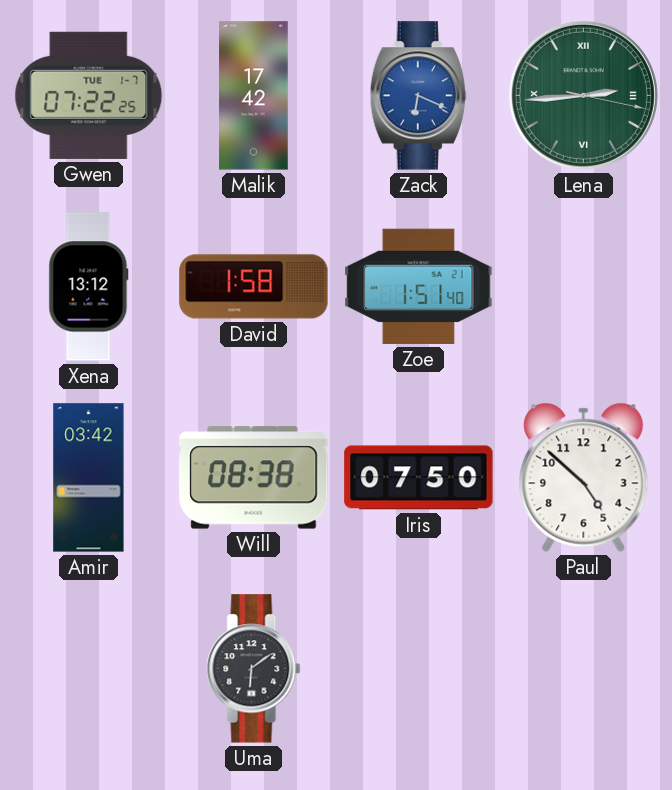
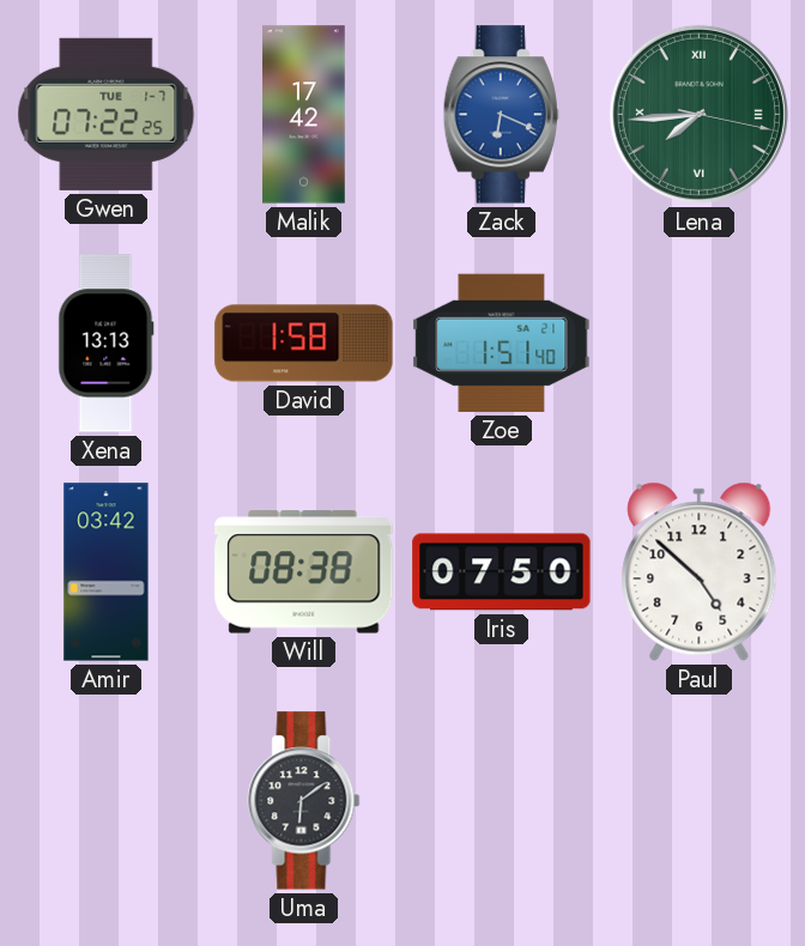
Lena: 2:44 -> 7:44 (698, 114)
Xena: 13:12 -> 13:13 (107, 344)
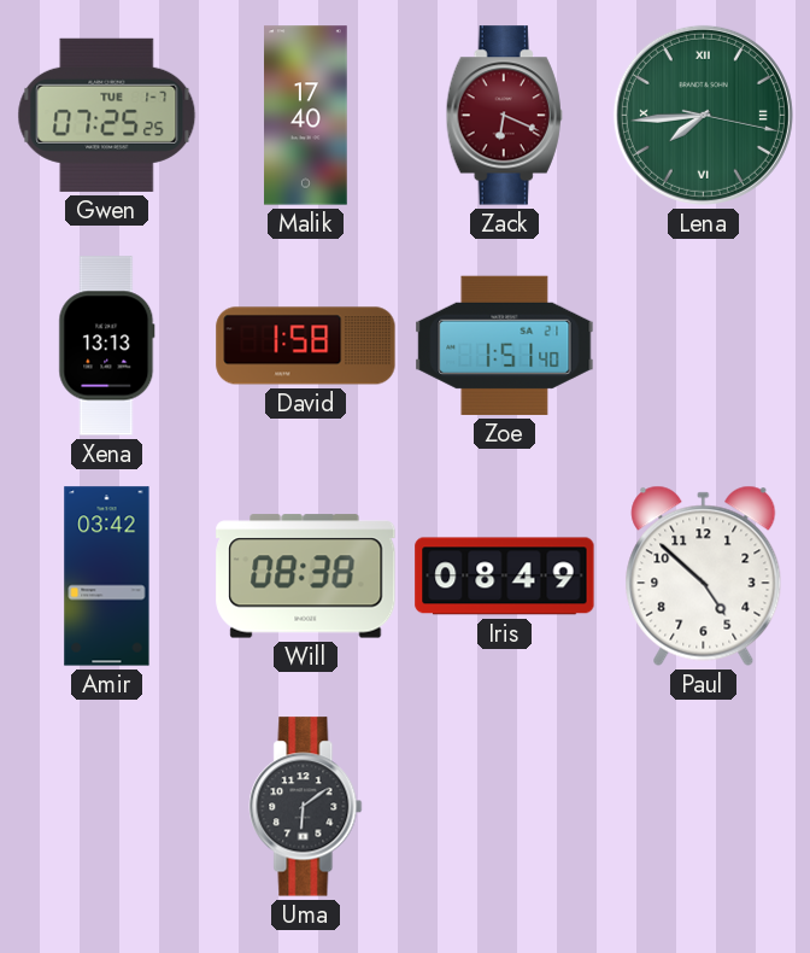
Gwen: 07:22 -> 07:25 (107, 115)
Malik: 17:42 -> 17:40 (306, 116)
Zack dial: blue -> burgundy (504, 116)
Iris: 07:50 -> 08:49 (505, 577)
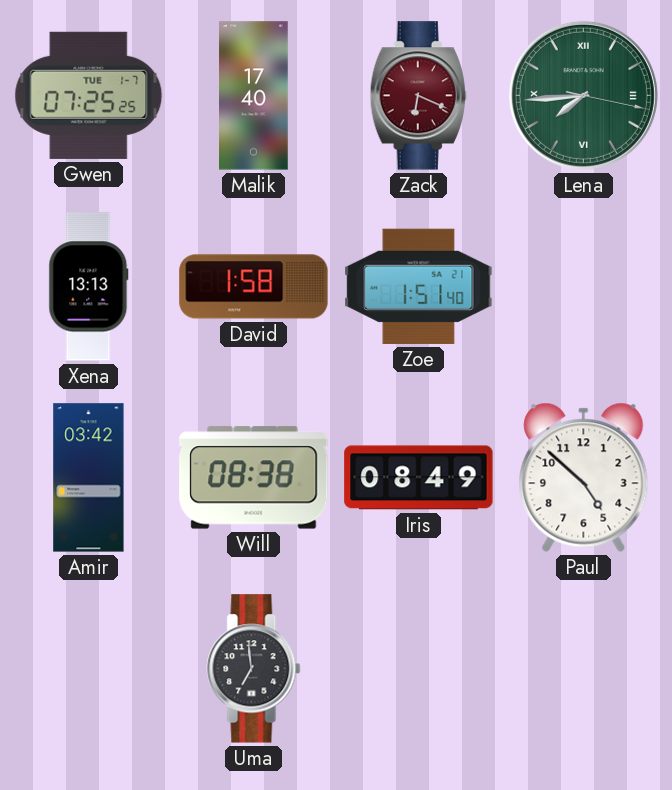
Uma: 6:09 -> 6:59 (254, 669)
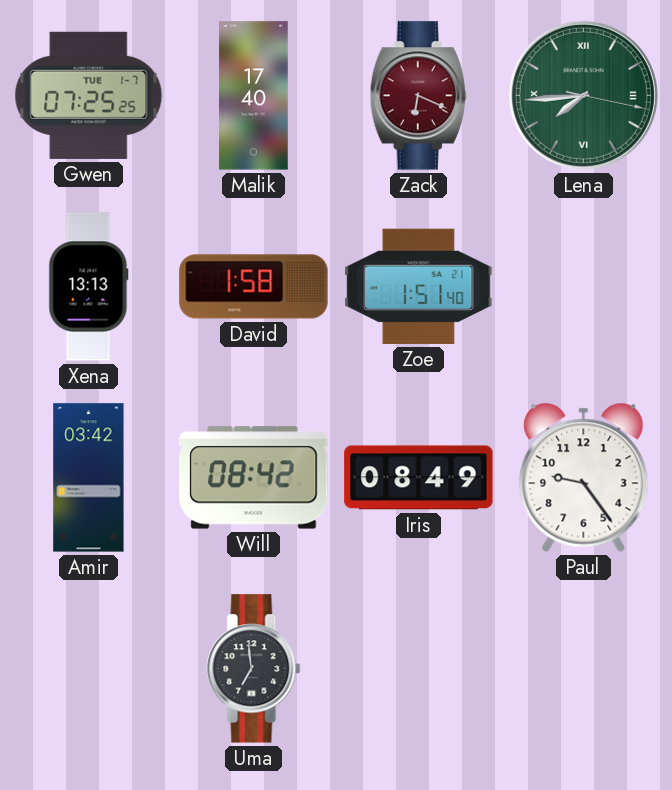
Will: 08:38 -> 08:42 (254, 478)
Paul: 4:52 -> 9:24 (584, 477)
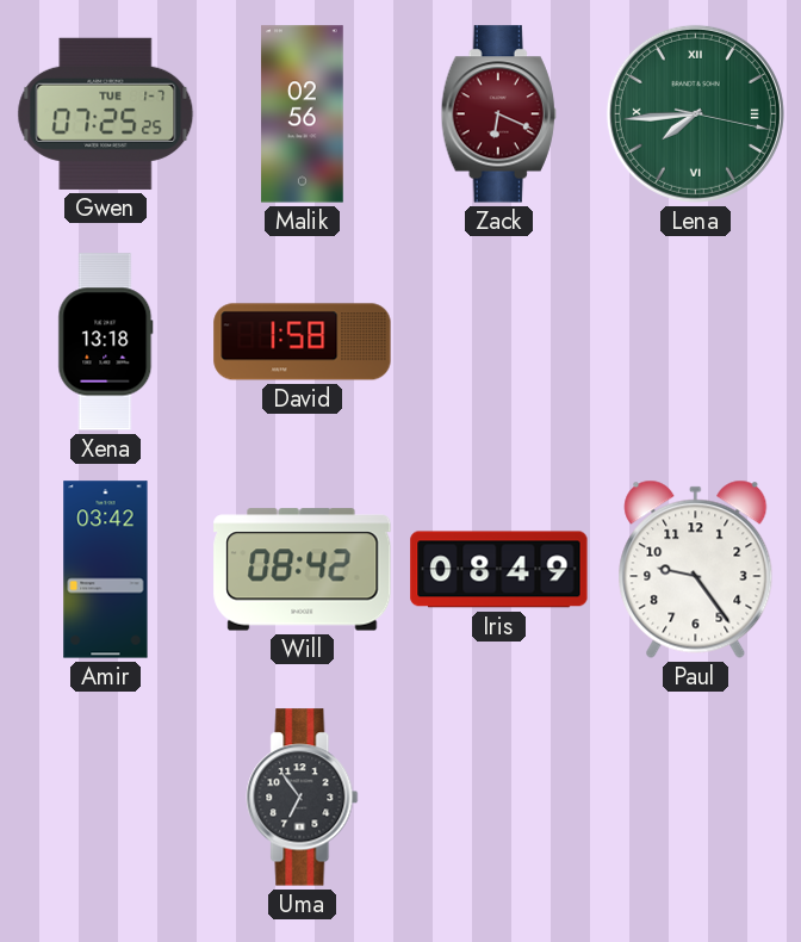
Malik: 17:40 -> 02:56 (303, 114)
Xena: 13:13 -> 13:18 (106, 342)
Zoe: 1:51 -> none (419, 286)
Uma: 6:59 -> 6:54 (303, 798)
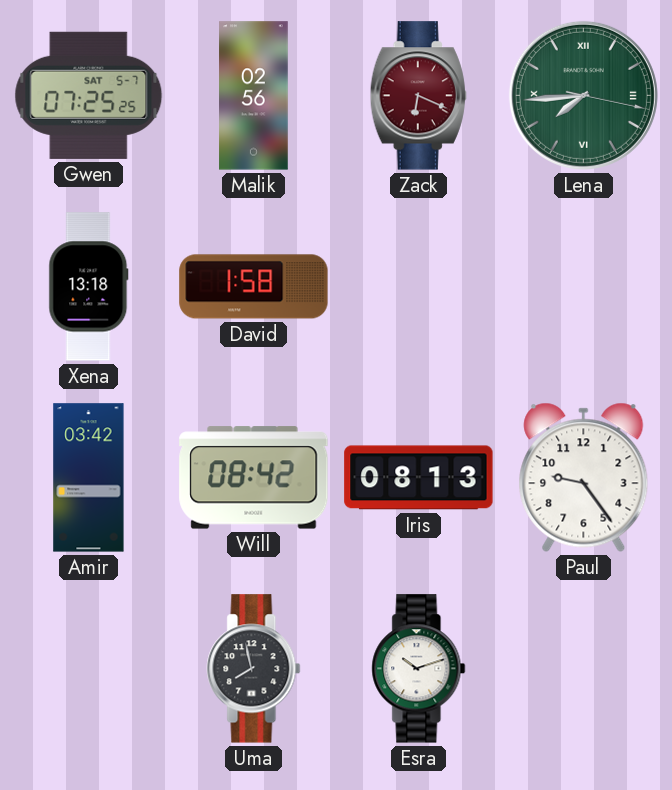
Gwen date: TUE 1-7 -> SAT 5-7 (89, 95)
Iris: 08:49 -> 08:13 (419, 478)
Uma: 6:54 -> 7:58 (254, 669)
Esra: none -> 10:12 (419, 669)
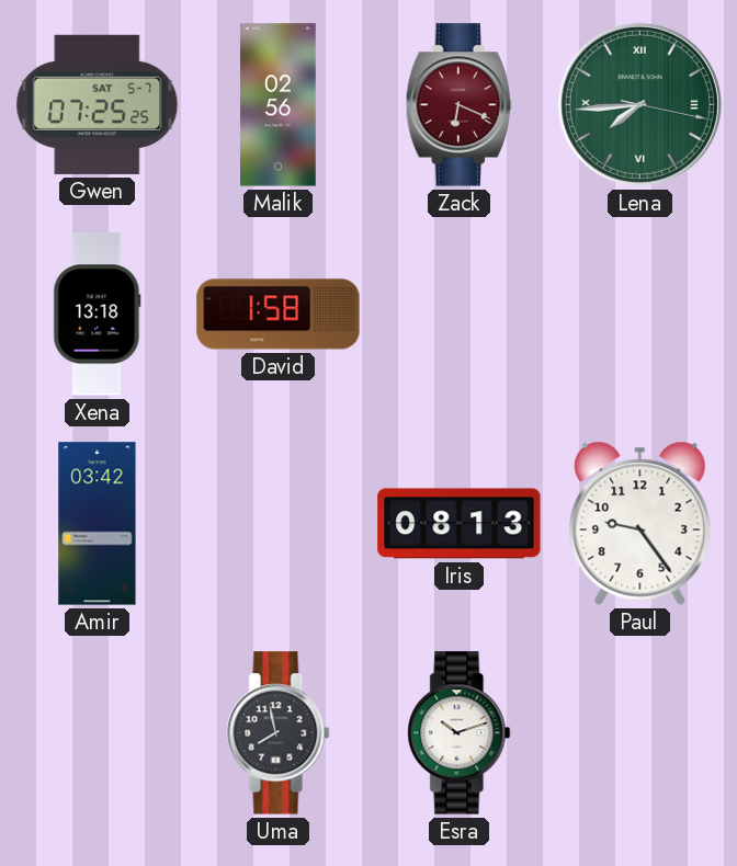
Will: 08:42 -> none (254, 478)
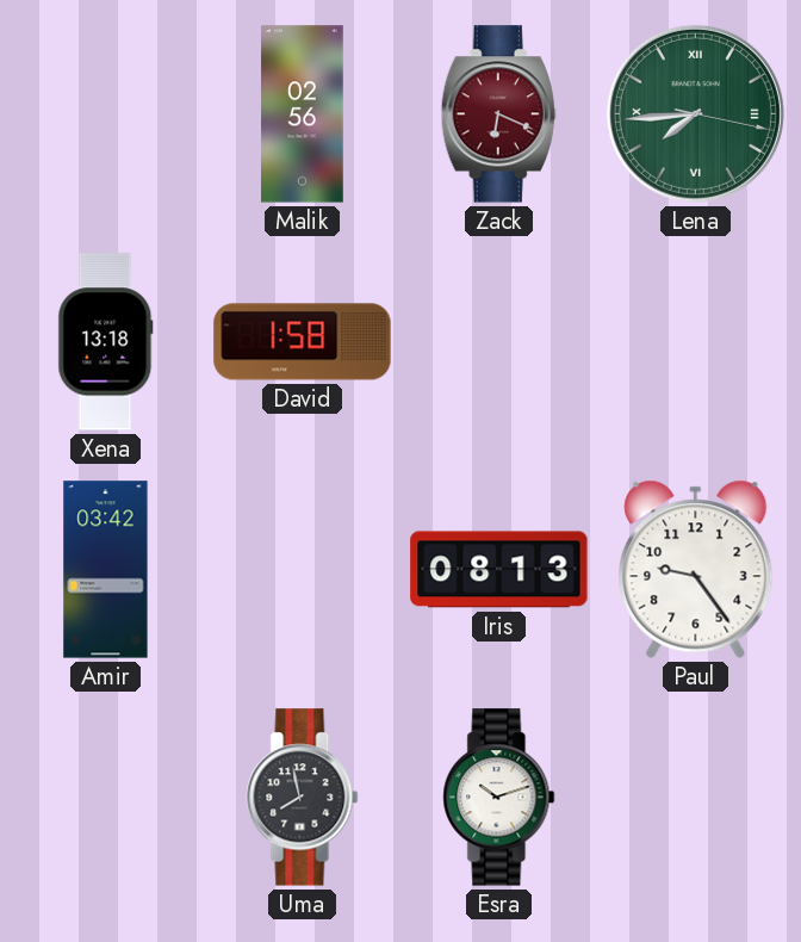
Gwen: 07:25 -> none (98, 104)
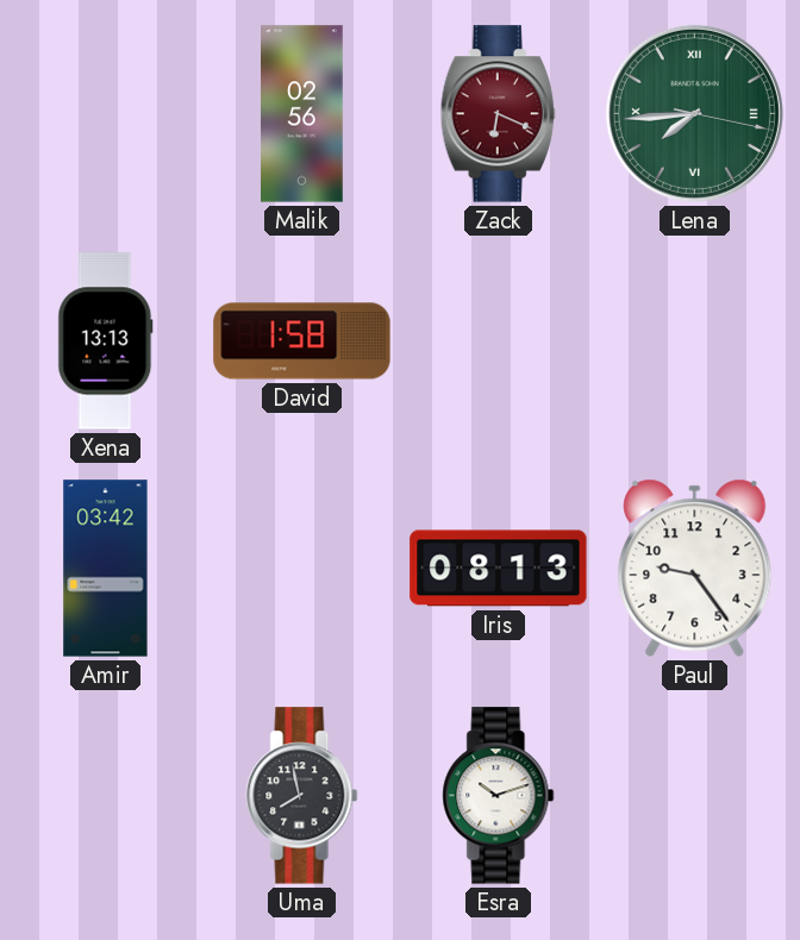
Xena: 13:18 -> 13:13 (106, 341)
